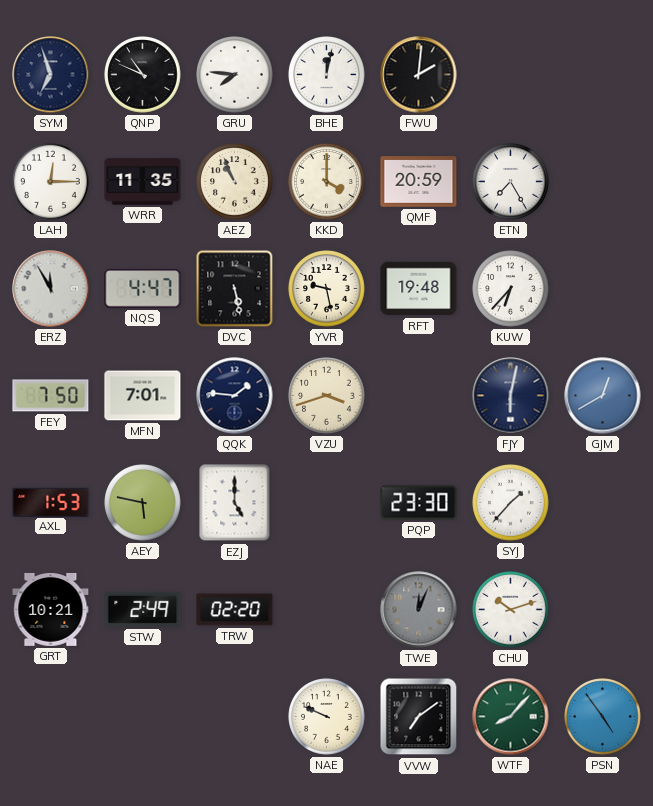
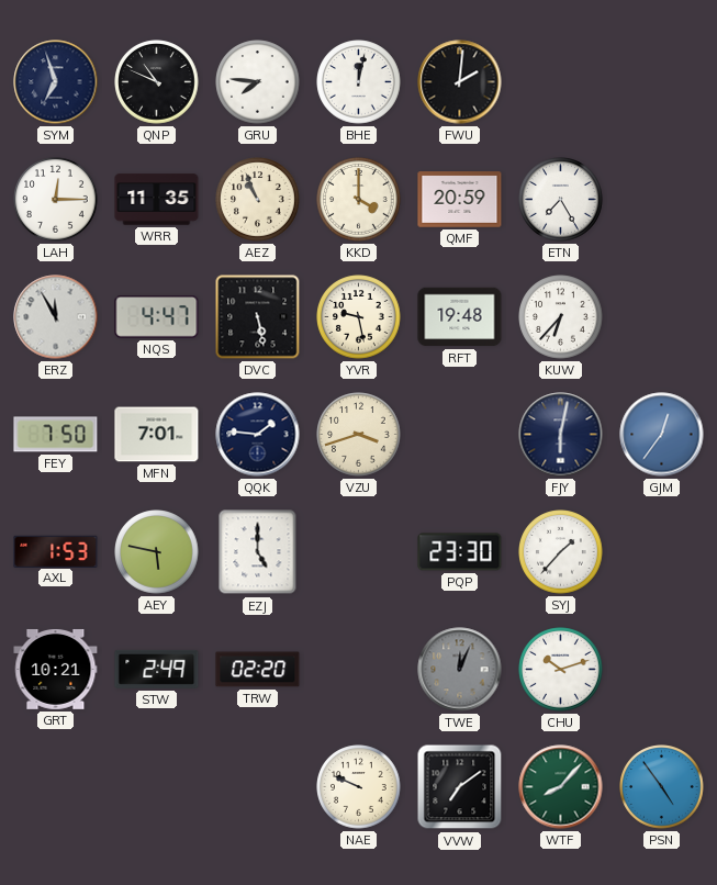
GJM: 12:40 -> 12:36 (662, 435)
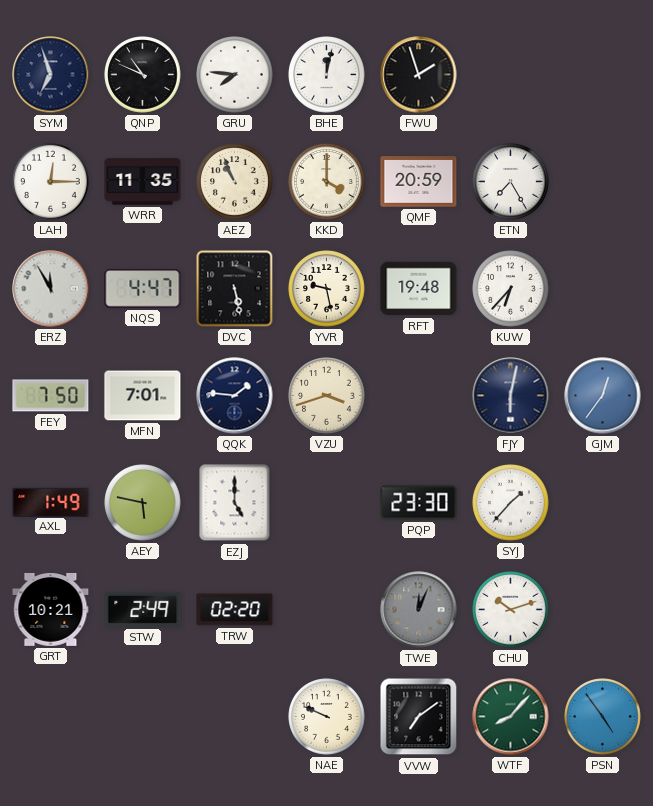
FWU: 2:01 -> 1:57 (419, 75)
AXL: 1:53 -> 1:49 (51, 502)
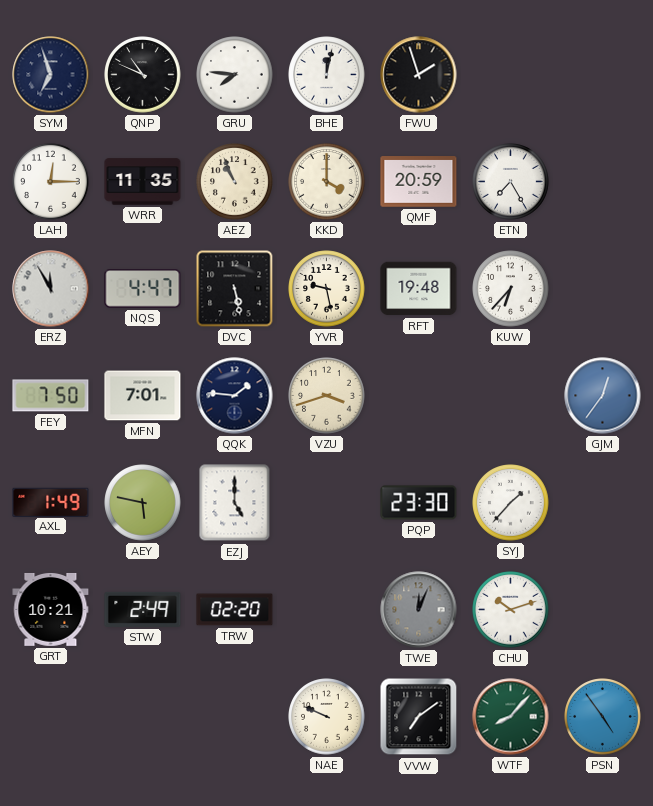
FJY: 6:02 -> none (511, 396)
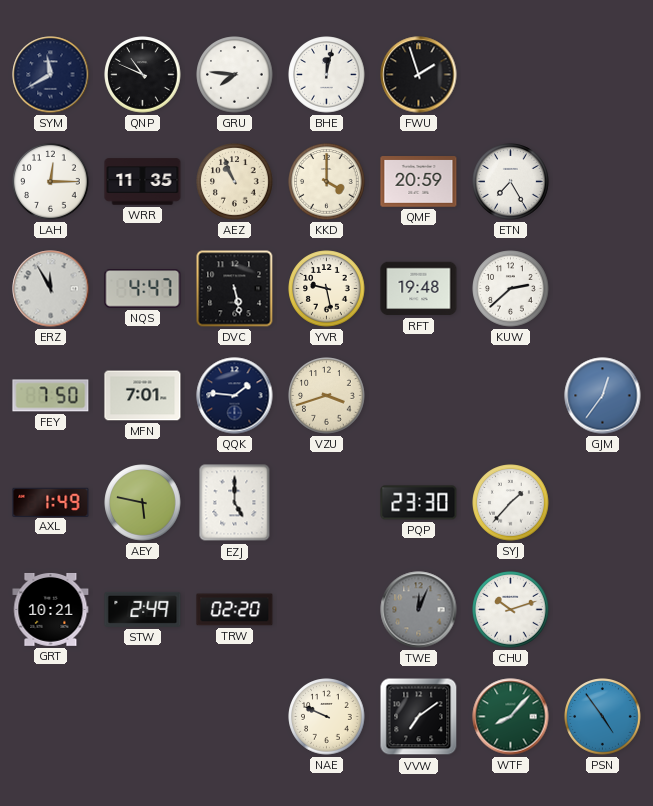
SYM: 6:57 -> 11:40 (51, 75)
KUW: 6:37 -> 2:38 (511, 289)
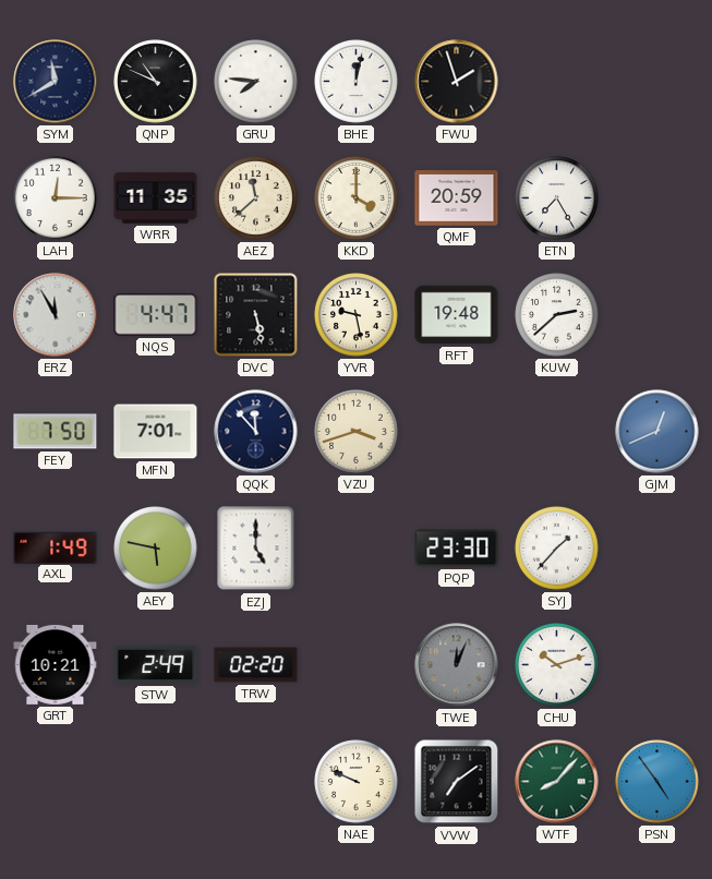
AEZ: 10:56 -> 11:38 (256, 198)
QQK: 1:46 -> 11:53 (256, 432)
GJM: 12:36 -> 12:41 (657, 432)
